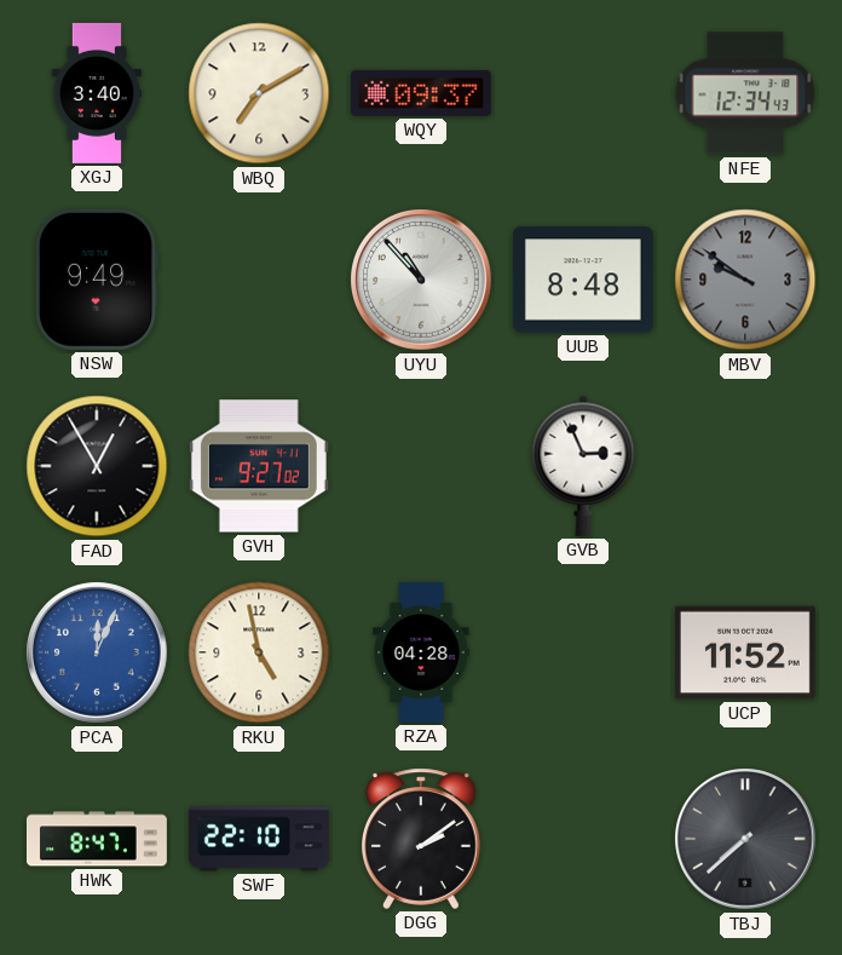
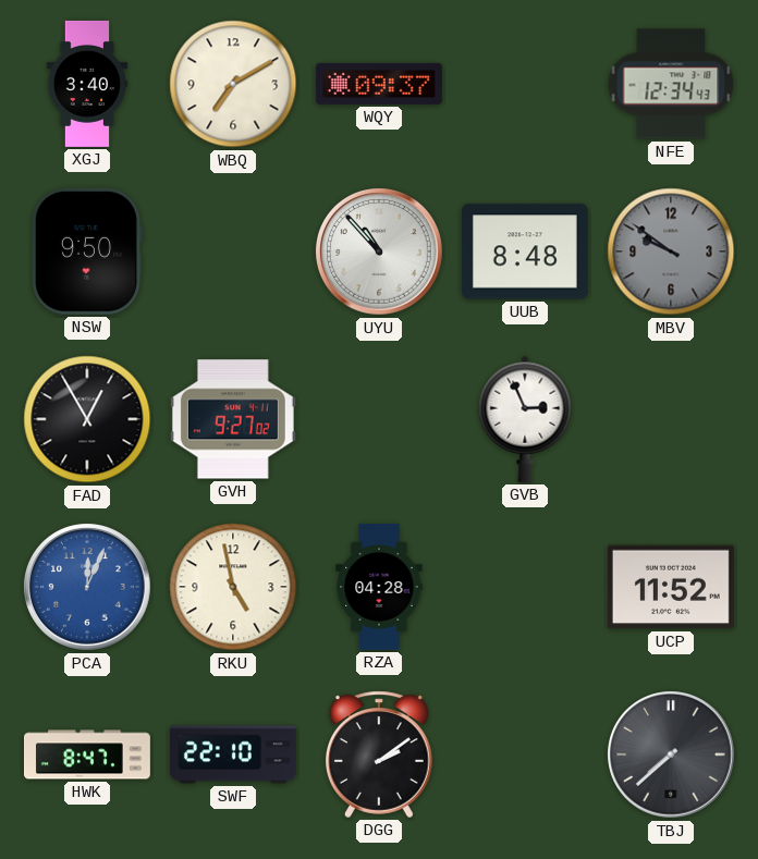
NSW: 9:49 -> 9:50 (86, 251)
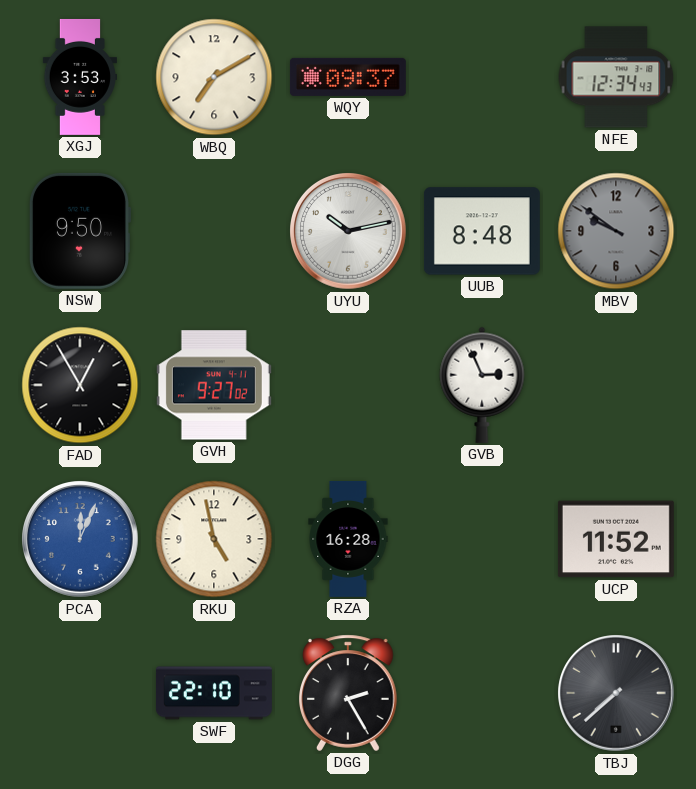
XGJ: 3:40 -> 3:53 (79, 77)
UYU: 10:53 -> 10:13 (348, 231)
RZA: 04:28 -> 16:28 (348, 539)
HWK: 8:47 -> none (88, 754)
DGG: 2:09 -> 2:25 (349, 693)
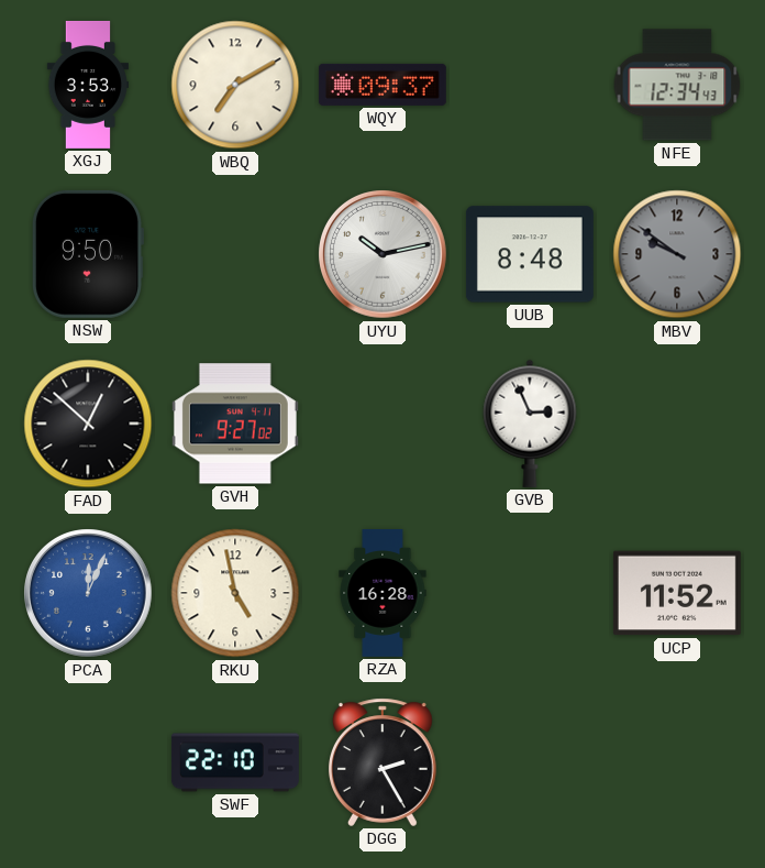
FAD: 12:55 -> 12:52 (88, 424)
TBJ: 7:38 -> none (616, 693)
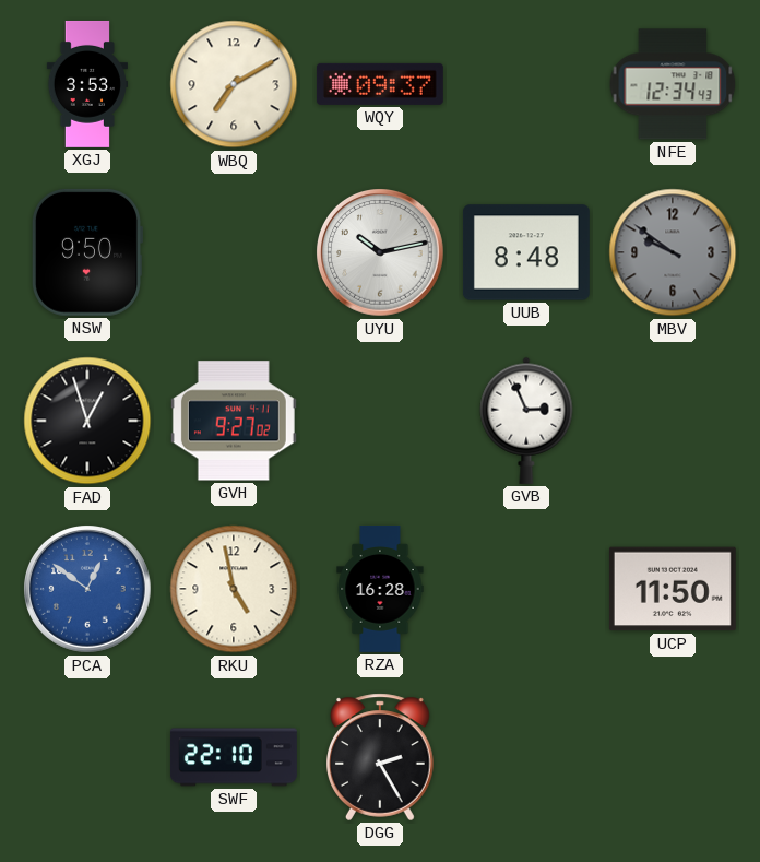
FAD: 12:52 -> 12:57 (87, 421)
PCA: 12:04 -> 12:51 (87, 589)
UCP: 11:52 -> 11:50 (673, 589)
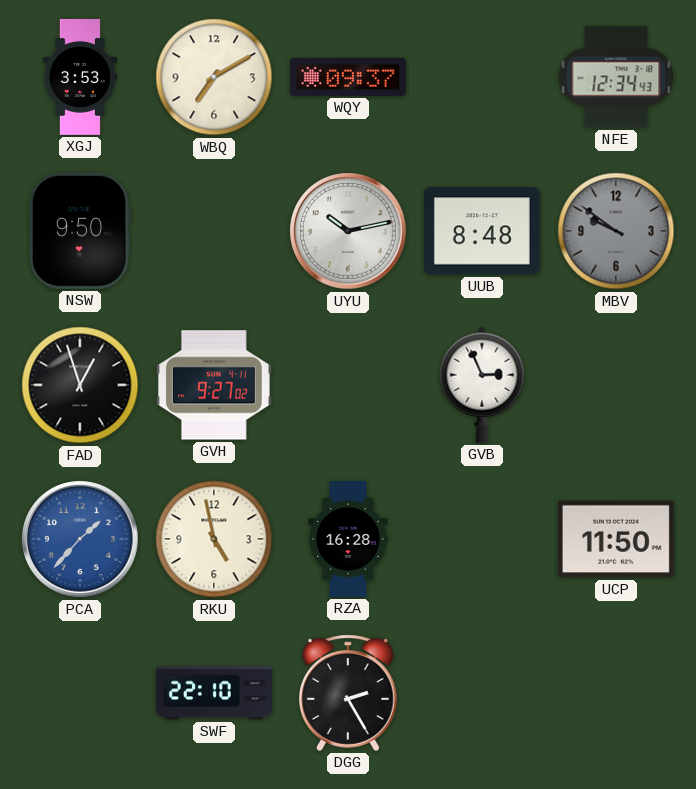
PCA: 12:51 -> 1:37 (80, 539)
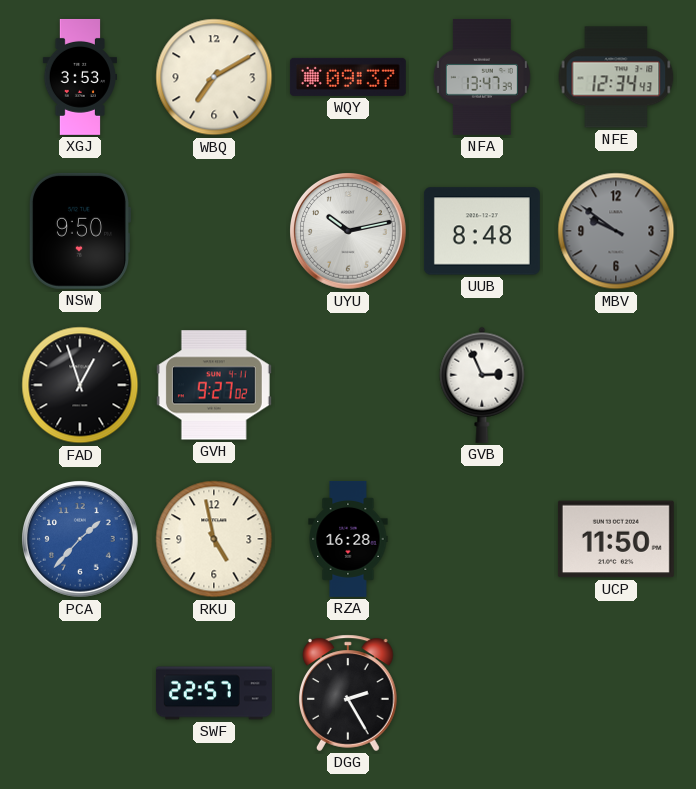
NFA: none -> 13:47 (482, 77)
SWF: 22:10 -> 22:57 (214, 693)
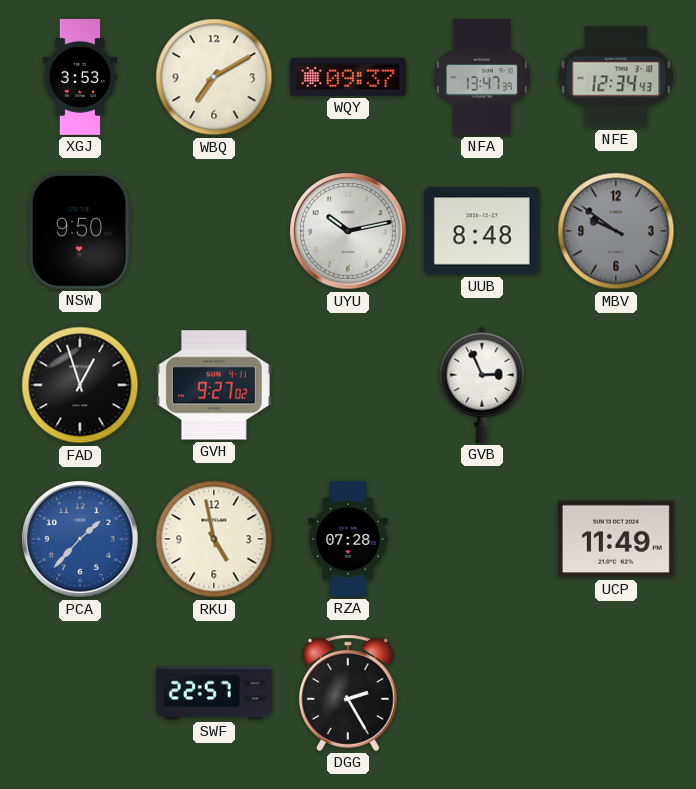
RZA: 16:28 -> 07:28 (348, 539)
UCP: 11:50 -> 11:49 (616, 539)
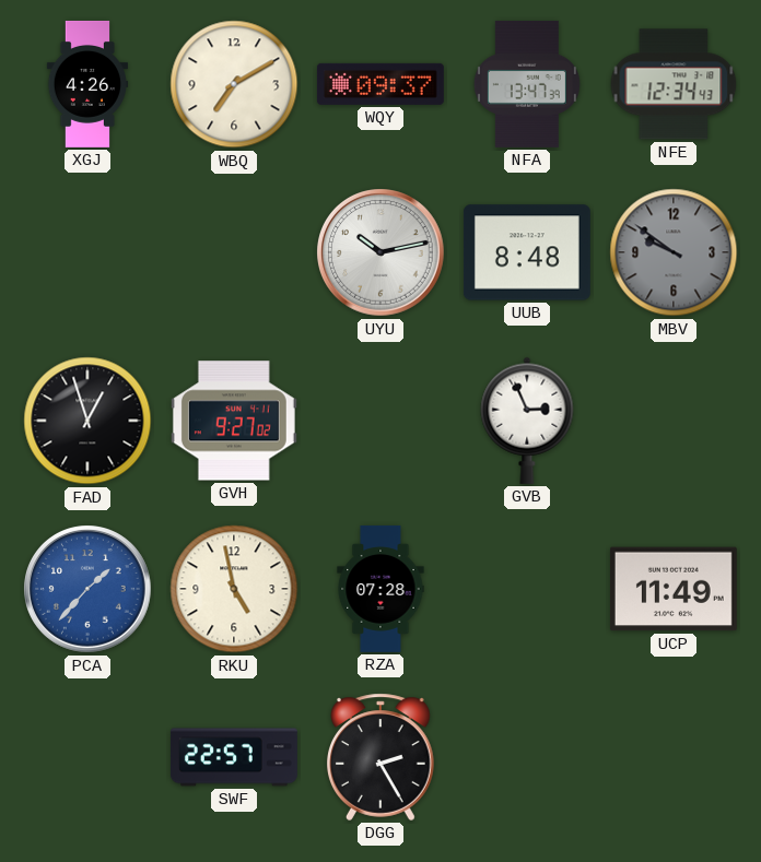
XGJ: 3:53 -> 4:26 (86, 84)
NSW: 9:50 -> none (79, 231)
